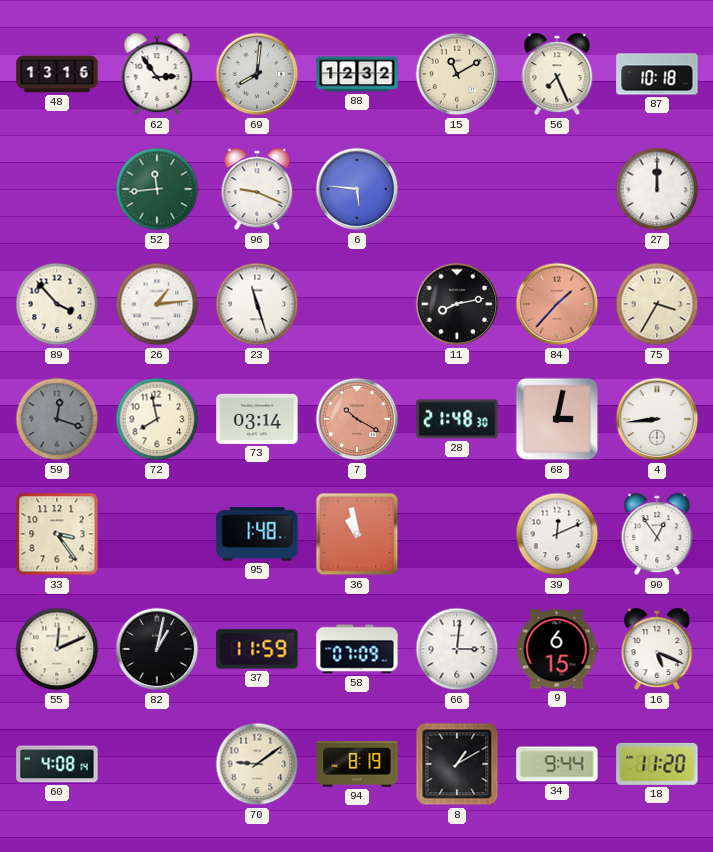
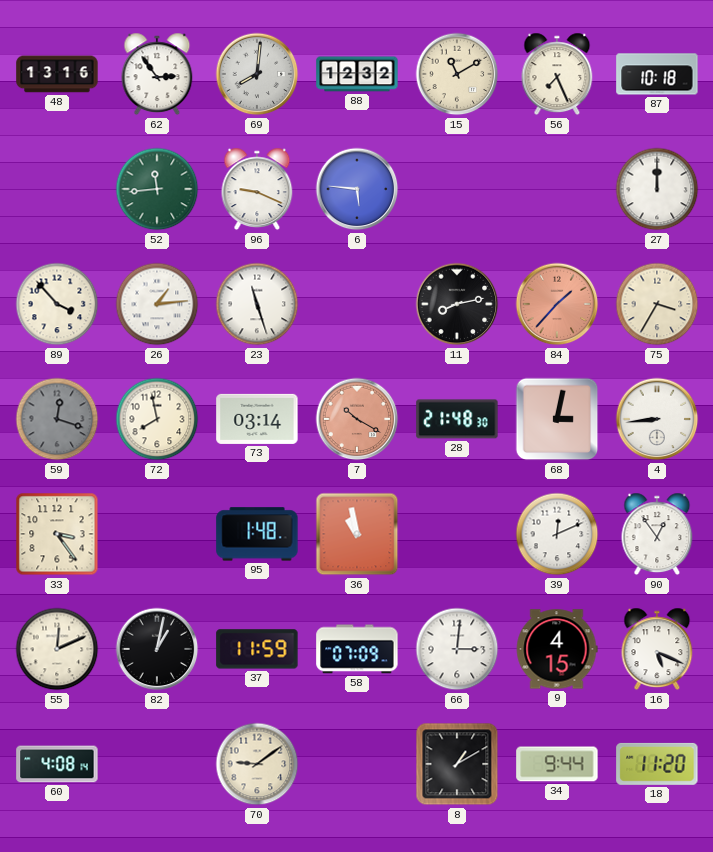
9: 6:15 -> 4:15 (557, 649)
94: 8:19 -> none (357, 764)
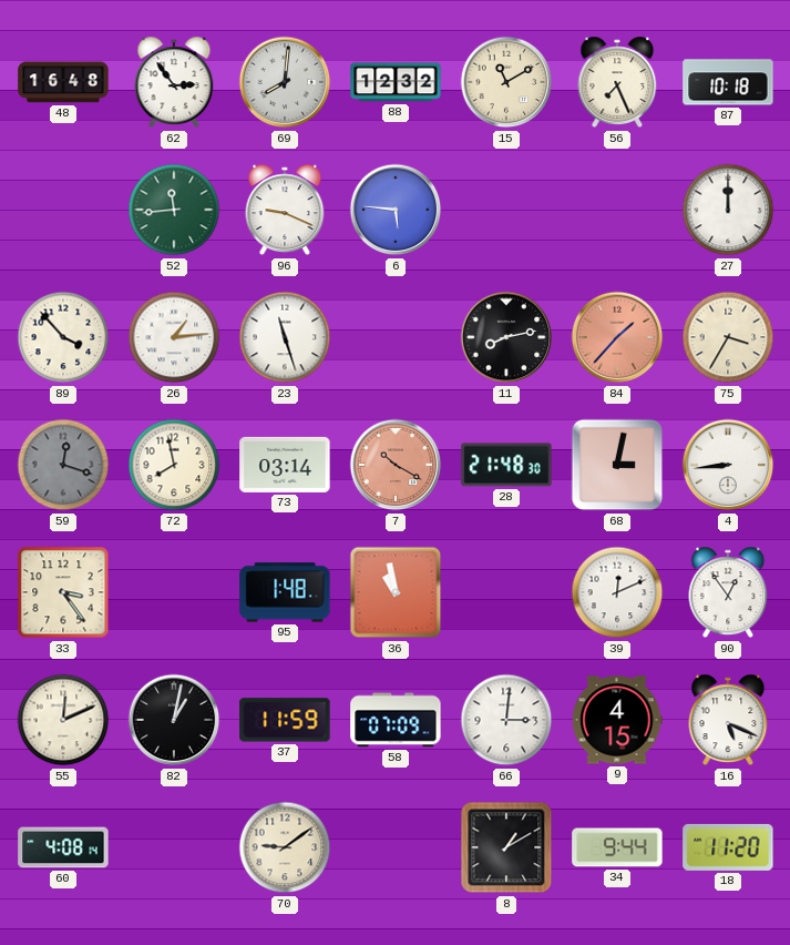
48: 13:16 -> 16:48 (63, 82)
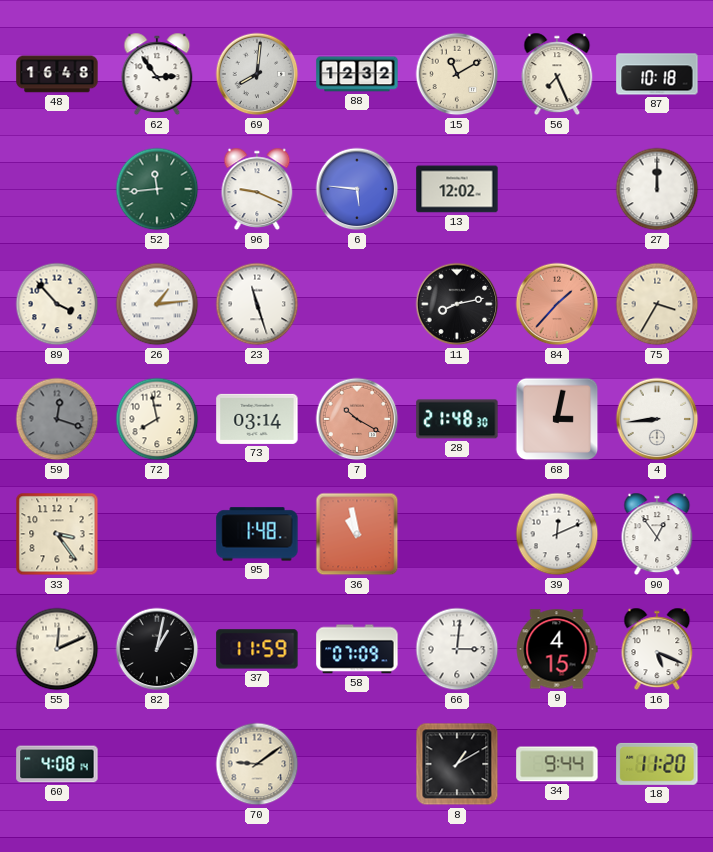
13: none -> 12:02 (457, 189)
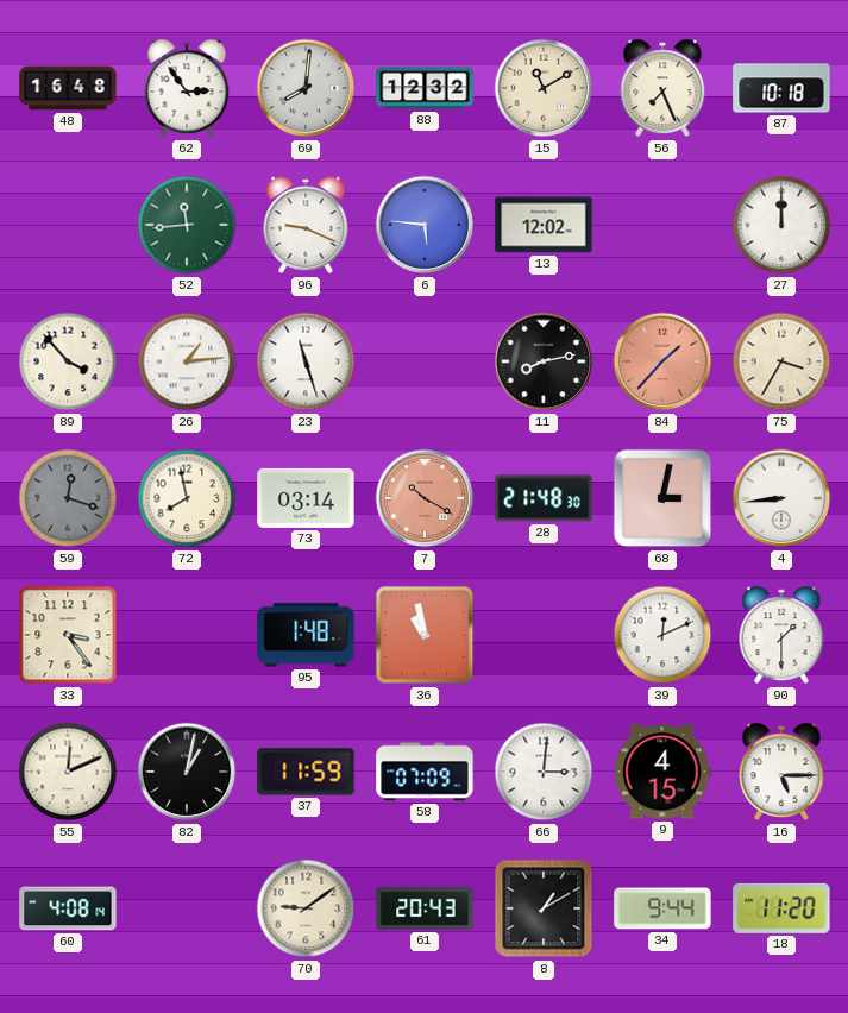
90: 12:54 -> 1:30 (781, 635)
16: 5:19 -> 5:15 (781, 772)
61: none -> 20:43 (425, 908)
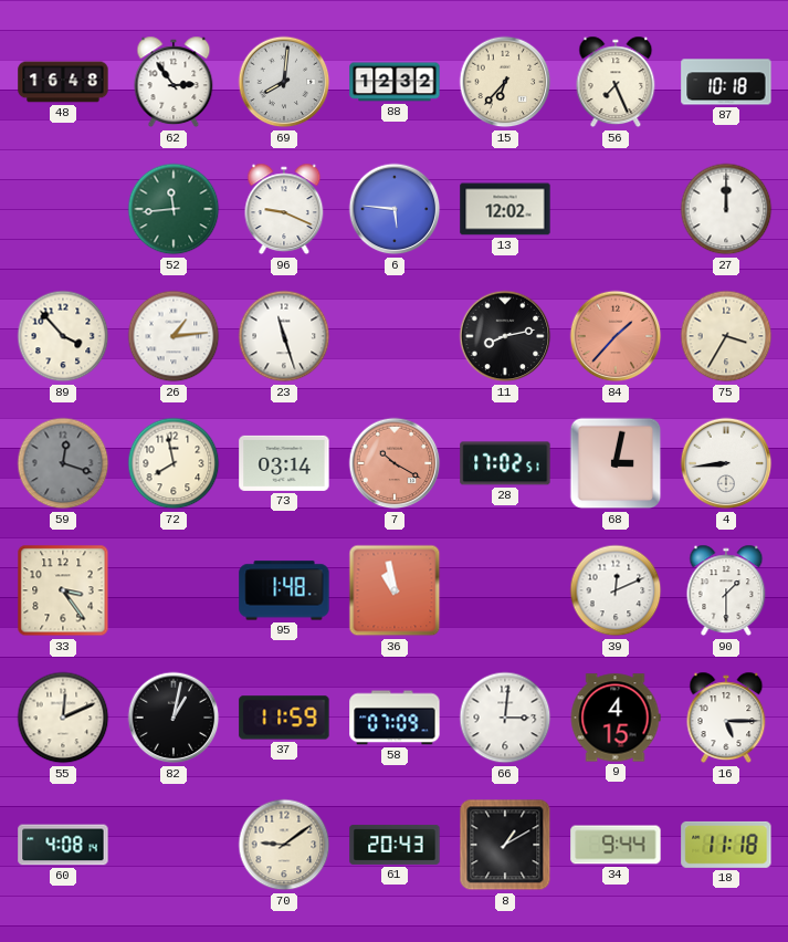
15: 11:10 -> 6:37 (505, 82)
28: 21:48 -> 17:02 (505, 463)
18: 11:20 -> 11:18 (726, 845)
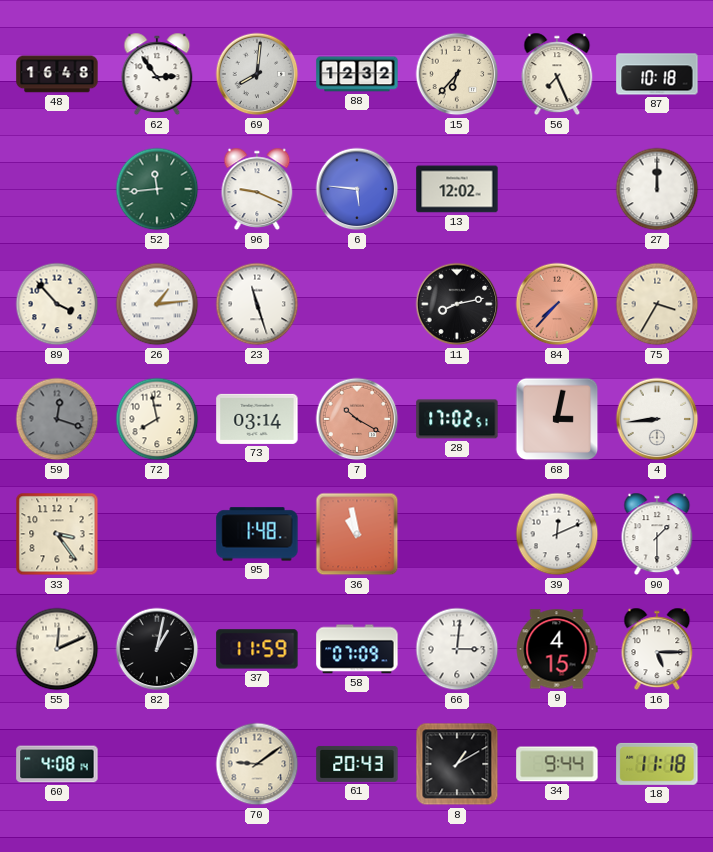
84: 1:37 -> 7:37 (557, 304)
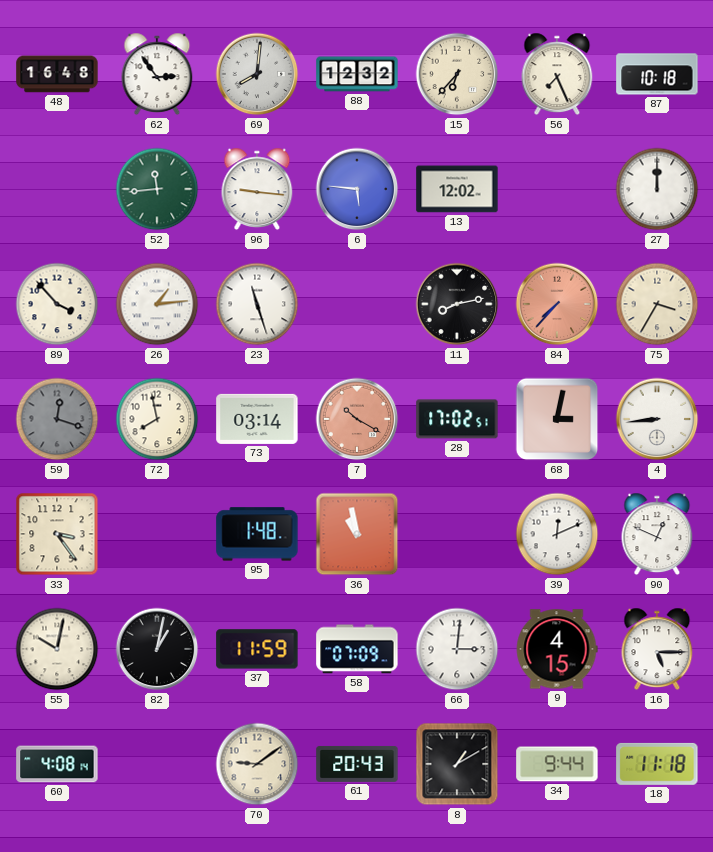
96: 9:19 -> 9:16 (257, 189)
90: 1:30 -> 12:49 (657, 534)
55: 12:11 -> 10:02 (57, 649)
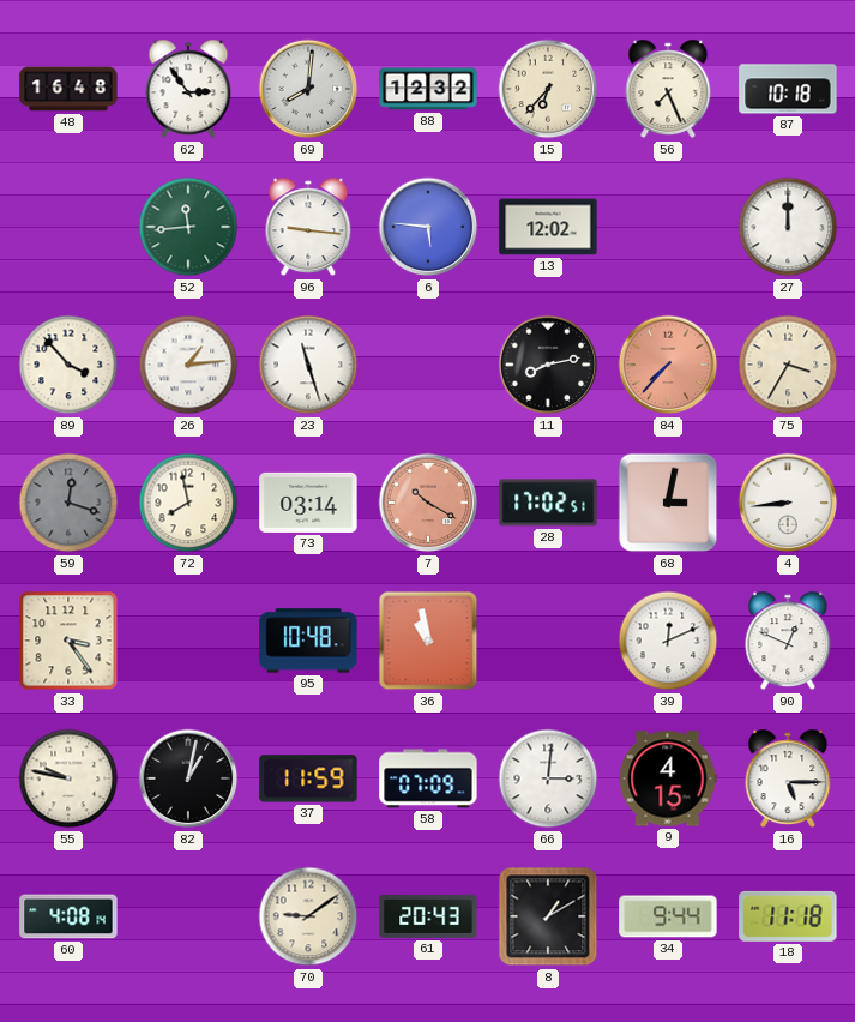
95: 1:48 -> 10:48 (308, 641)
55: 10:02 -> 9:47 (68, 778)
